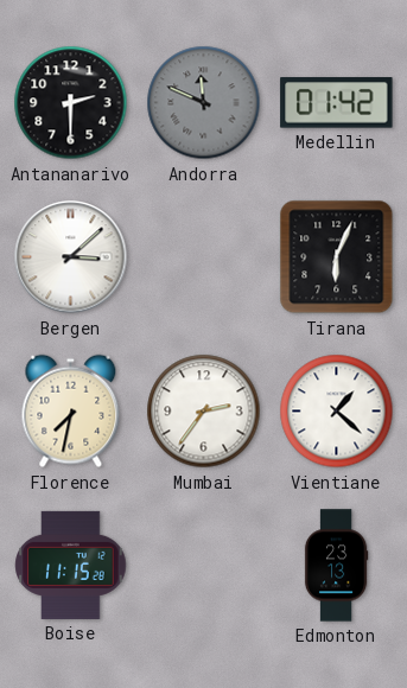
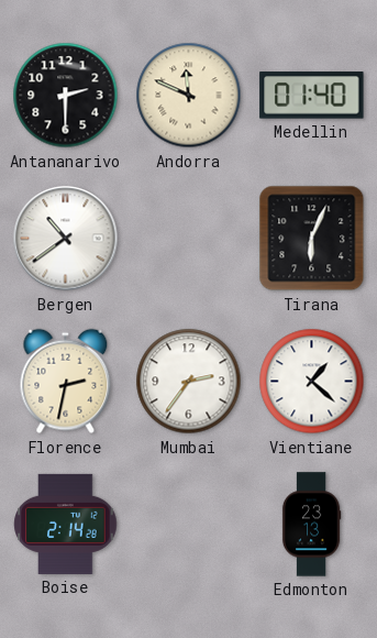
Andorra dial: grey -> cream (189, 96)
Medellin: 01:42 -> 01:40 (312, 96)
Bergen: 3:08 -> 10:39 (66, 239)
Florence: 7:32 -> 2:32 (66, 382)
Boise: 11:15 -> 2:14 (66, 524)
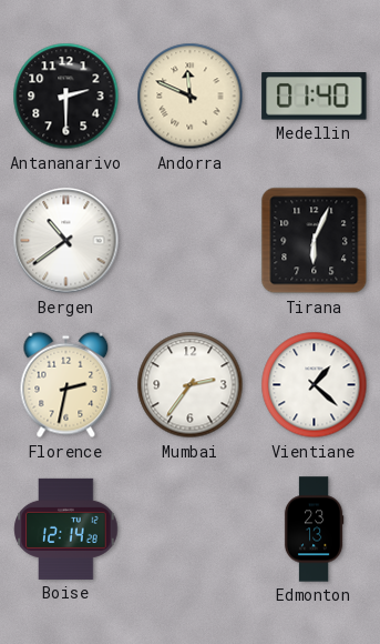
Boise: 2:14 -> 12:14 (66, 529)
